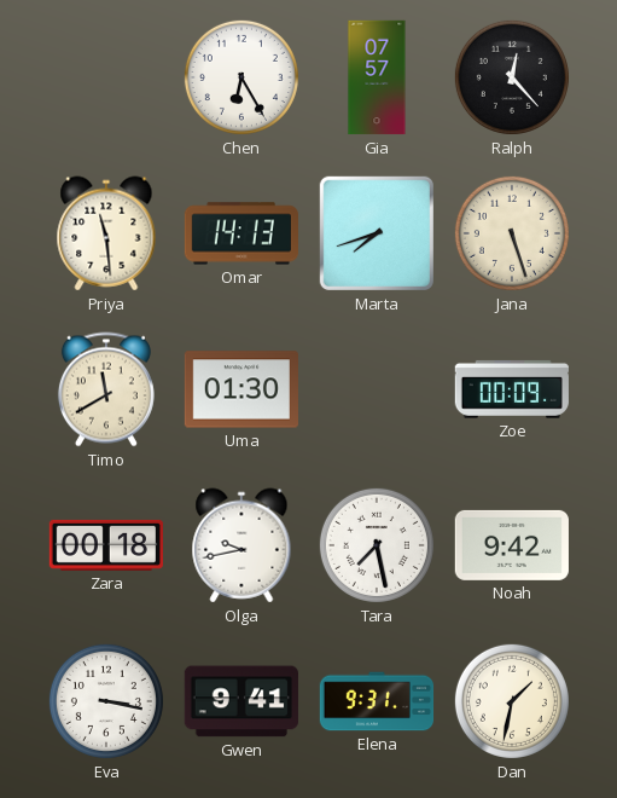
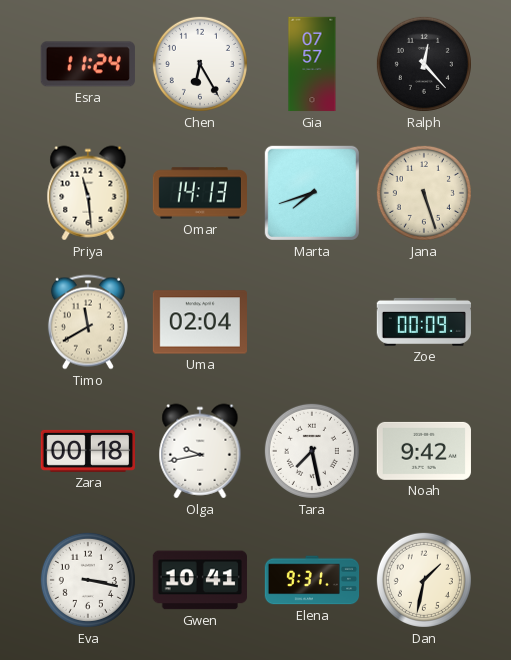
Esra: none -> 11:24 (88, 64)
Uma: 01:30 -> 02:04 (199, 322)
Gwen: 9:41 -> 10:41 (200, 580)
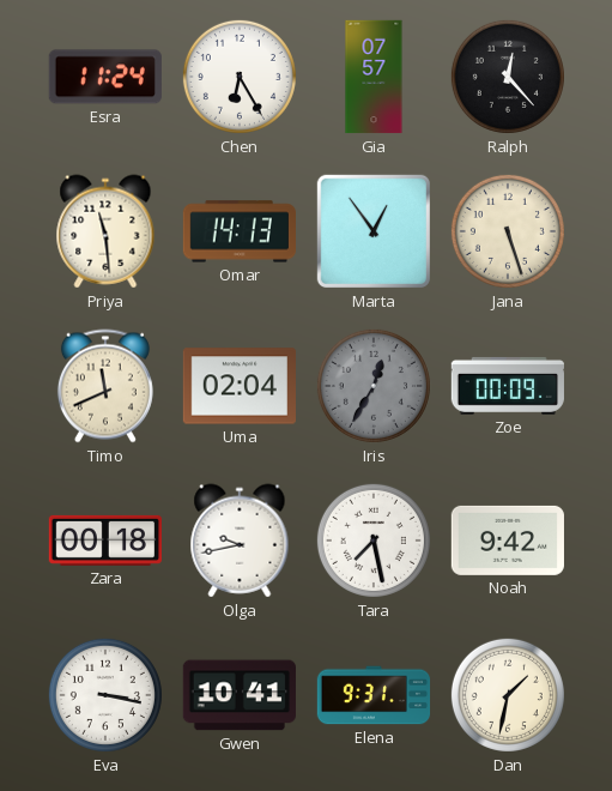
Marta: 7:42 -> 12:54 (374, 231)
Timo: 11:40 -> 11:41 (105, 386)
Iris: none -> 12:35 (374, 386)
